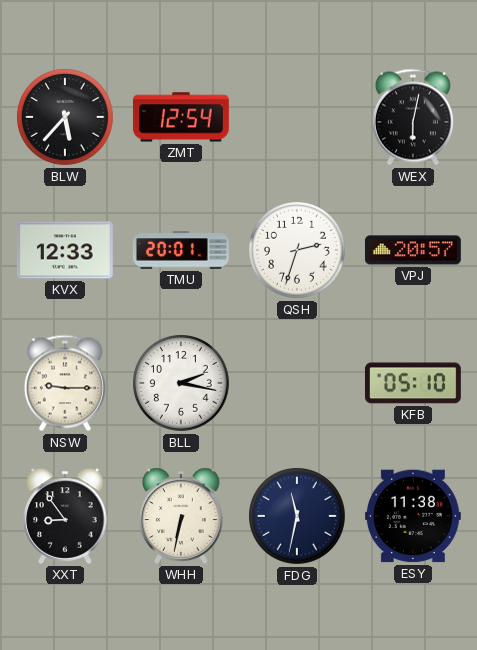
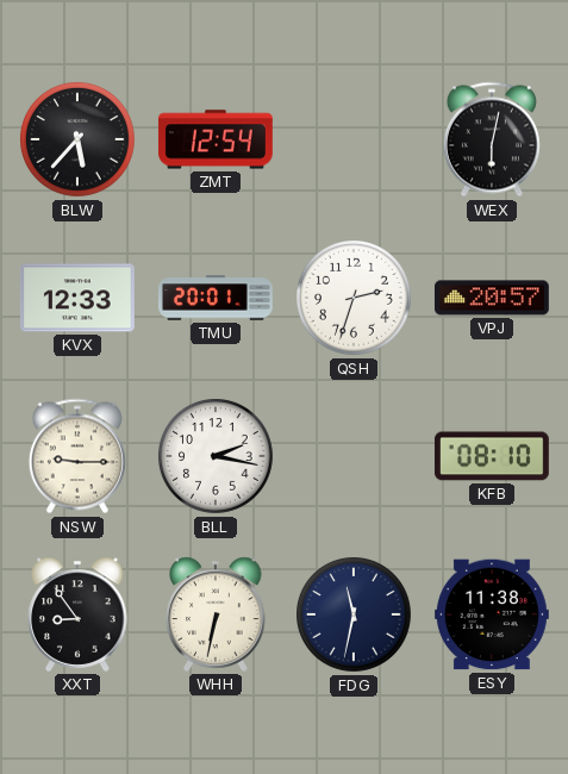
KFB: 05:10 -> 08:10 (492, 456)
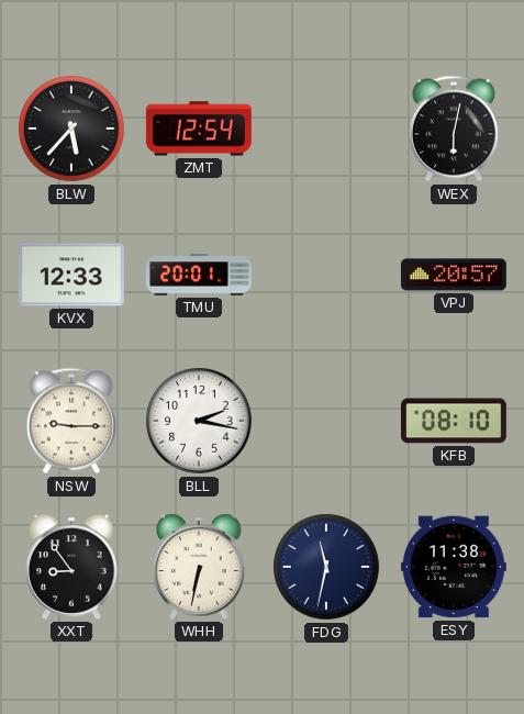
QSH: 2:33 -> none (355, 299)
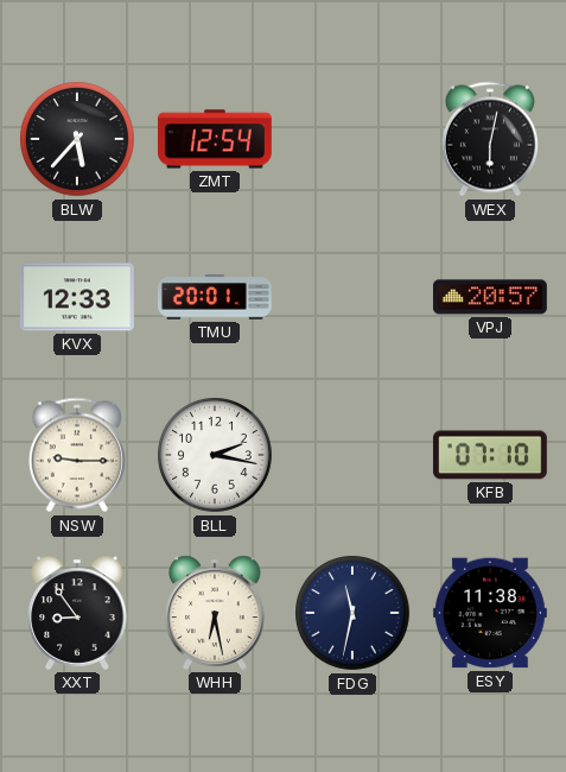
KFB: 08:10 -> 07:10 (490, 455)
WHH: 6:32 -> 6:28 (215, 613)
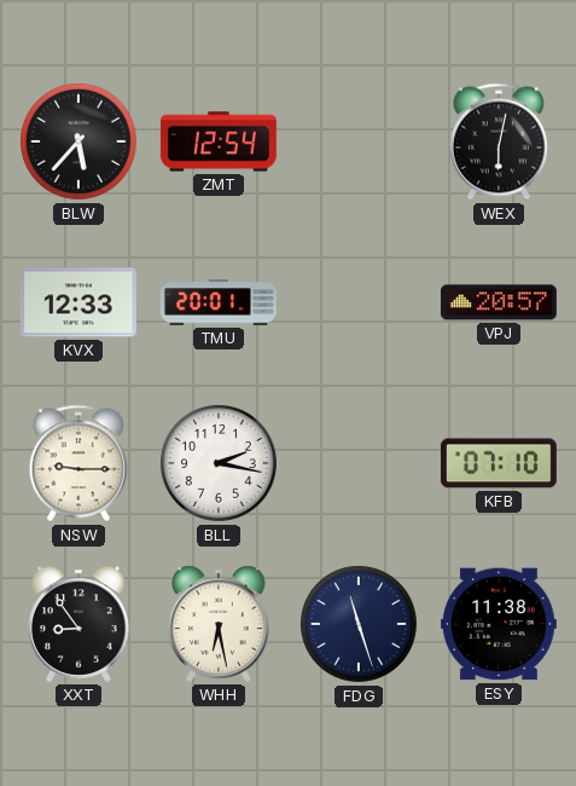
FDG: 11:32 -> 11:27 (360, 625)
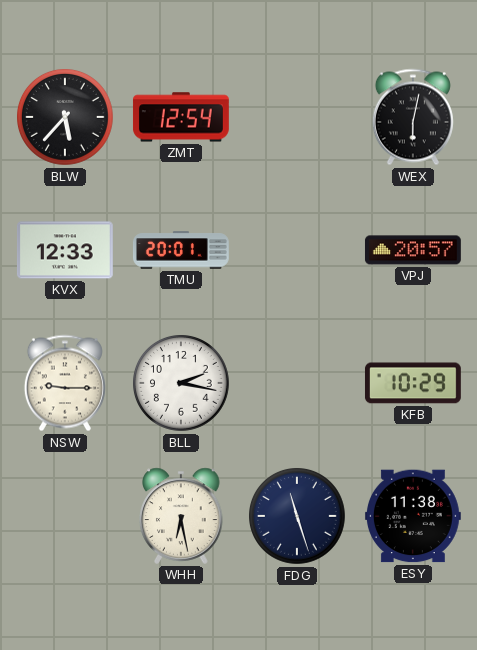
KFB: 07:10 -> 10:29 (413, 383)
XXT: 8:54 -> none (78, 624)
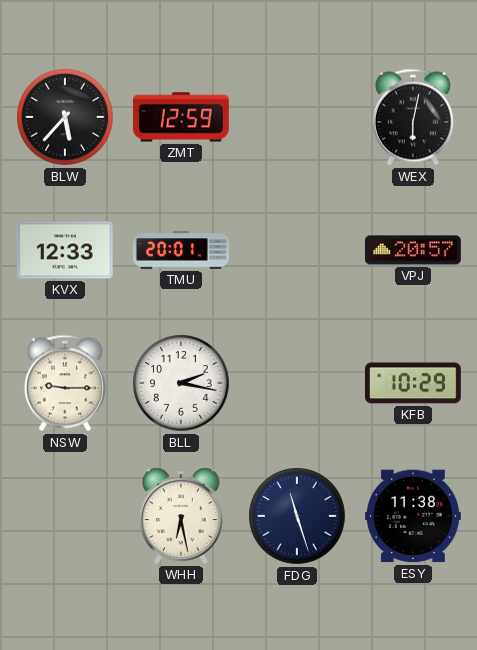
ZMT: 12:54 -> 12:59 (181, 117)
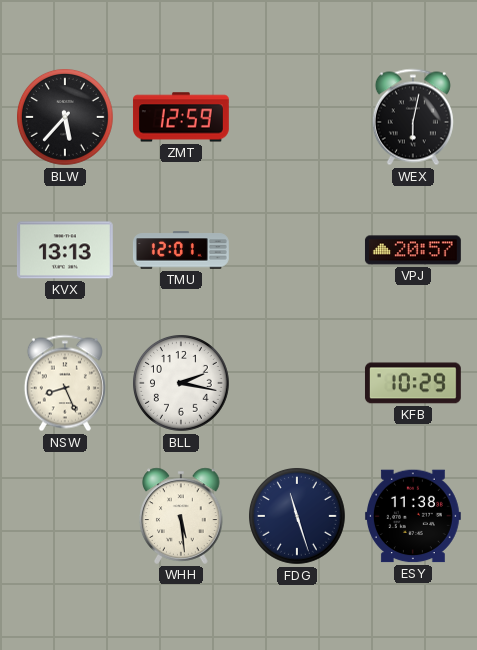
KVX: 12:33 -> 13:13 (65, 250)
TMU: 20:01 -> 12:01 (181, 250)
NSW: 9:15 -> 8:26 (65, 383)
WHH: 6:28 -> 5:29 (181, 516)
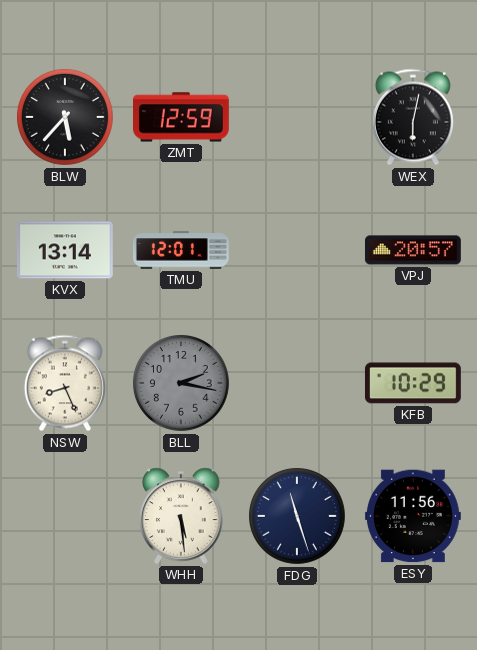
KVX: 13:13 -> 13:14 (65, 250)
BLL dial: white -> grey (182, 384)
ESY: 11:38 -> 11:56 (413, 516)
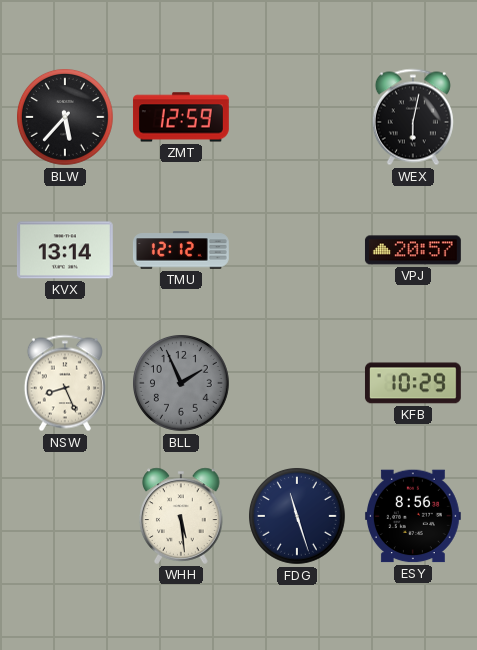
TMU: 12:01 -> 12:12 (181, 250)
BLL: 2:17 -> 1:56 (182, 384)
ESY: 11:56 -> 8:56 (413, 516)
